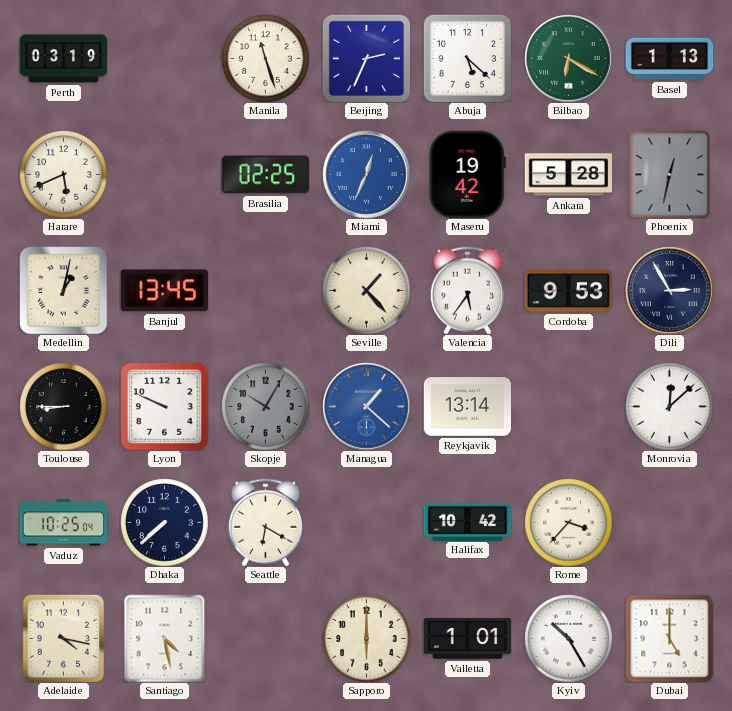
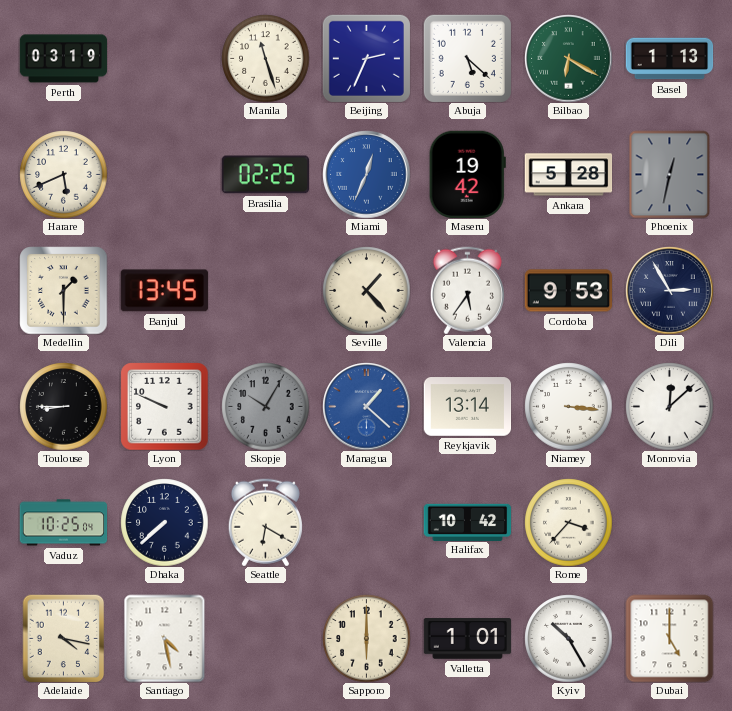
Medellin: 1:02 -> 1:30 (63, 290)
Niamey: none -> 3:16 (568, 406)
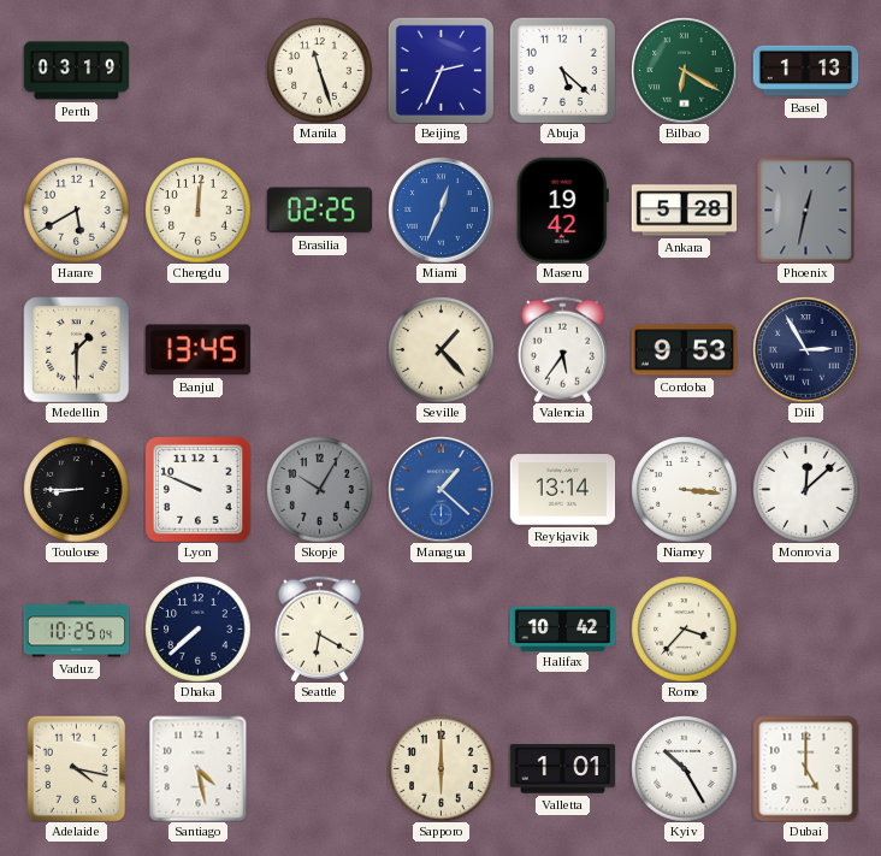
Harare: 5:41 -> 5:40 (76, 209)
Chengdu: none -> 12:01 (197, 209)
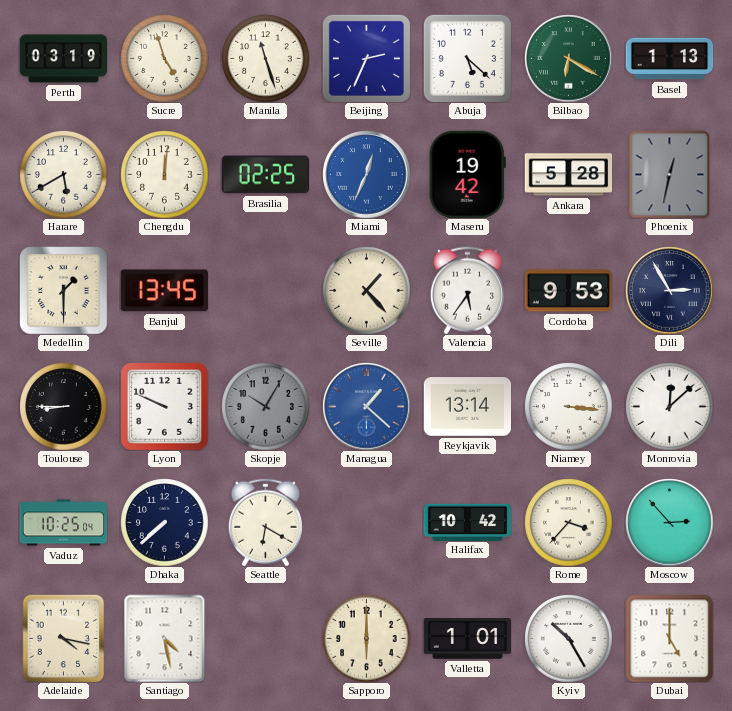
Sucre: none -> 4:57 (164, 58)
Moscow: none -> 2:53 (669, 522)
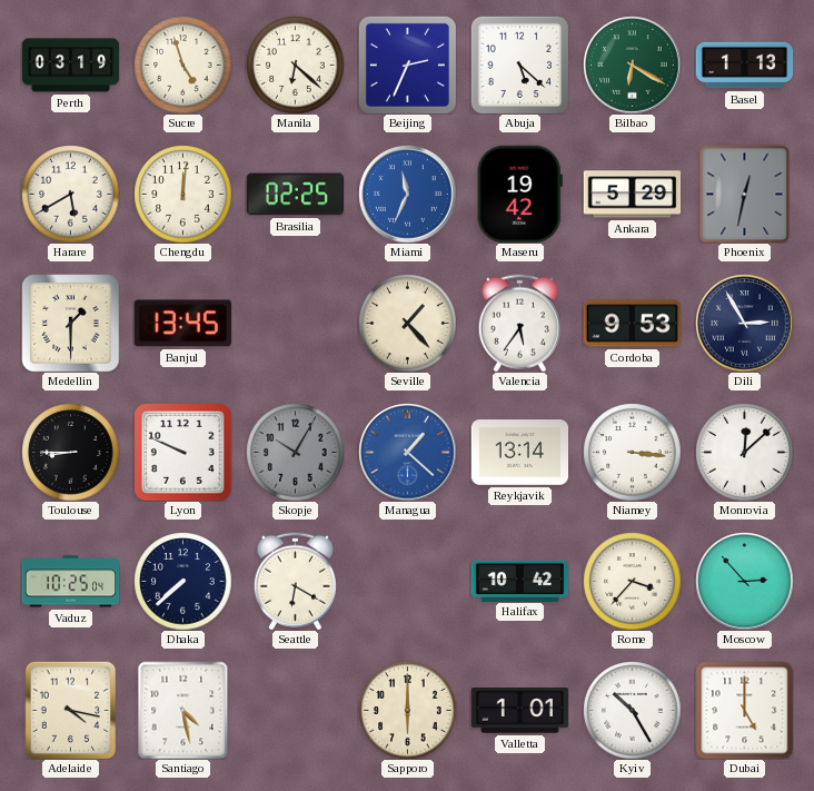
Manila: 11:27 -> 6:22 (295, 65)
Miami: 12:34 -> 11:34 (407, 194)
Ankara: 5:28 -> 5:29 (632, 195)
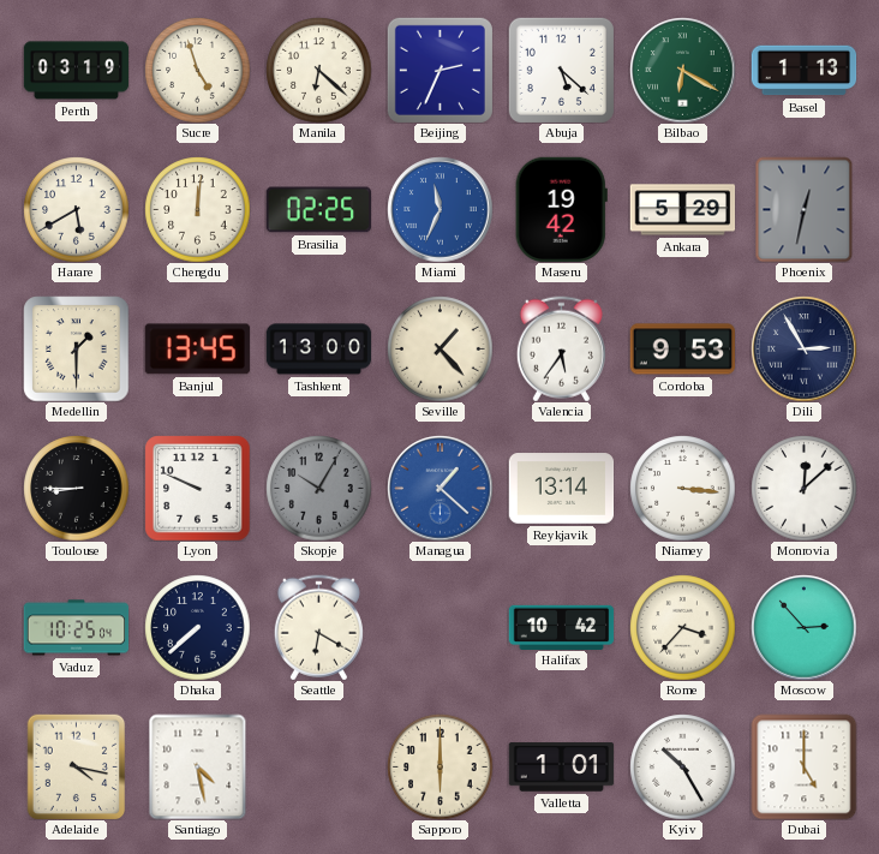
Tashkent: none -> 13:00 (318, 350)
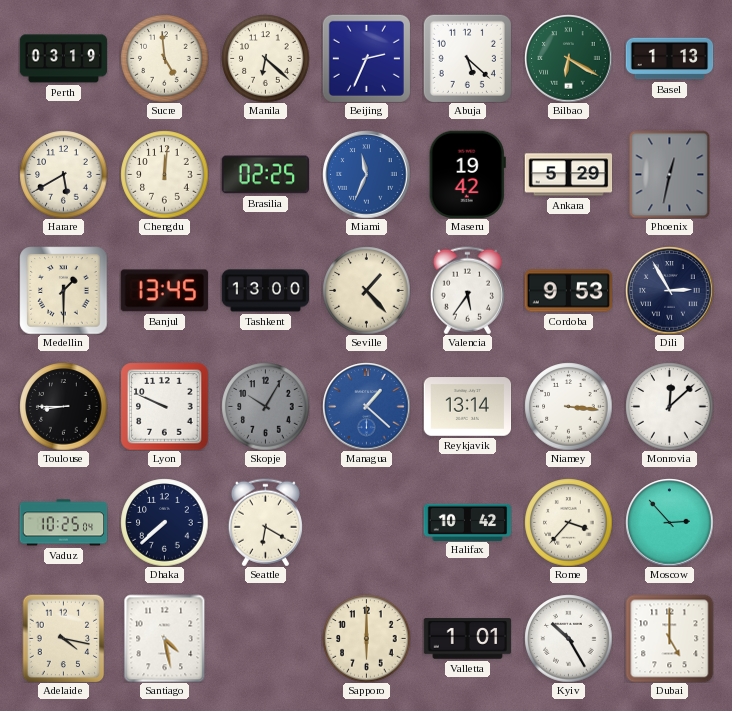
Sucre: 4:57 -> 4:59 (164, 58)
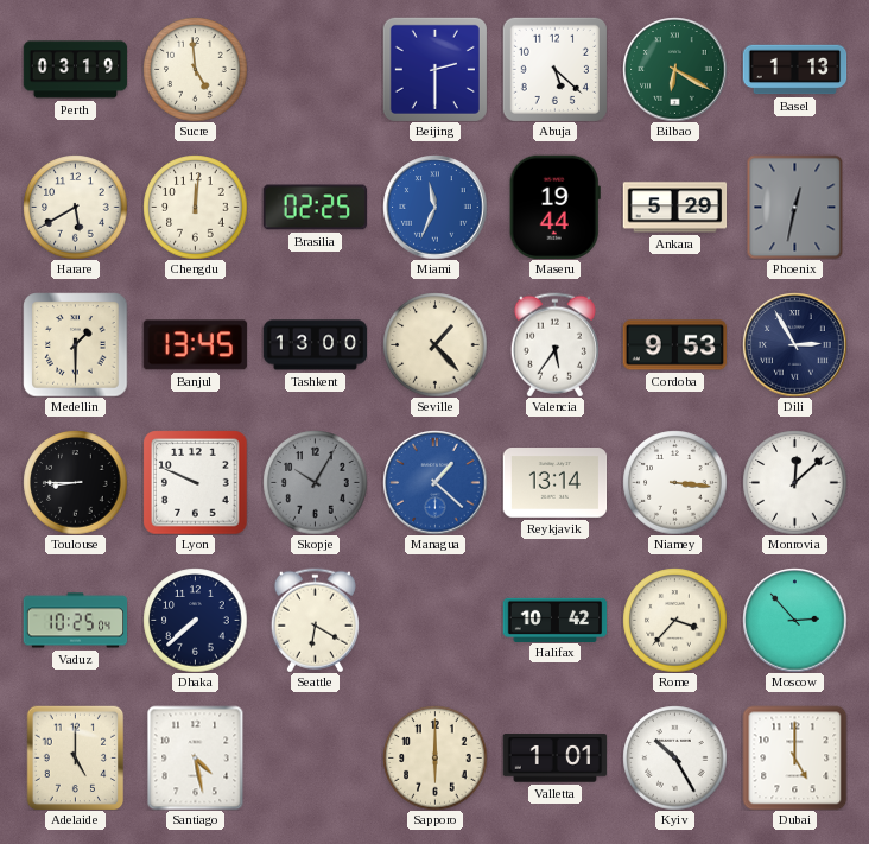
Manila: 6:22 -> none (265, 58)
Beijing: 2:34 -> 2:30 (434, 69)
Maseru: 19:42 -> 19:44 (554, 207)
Adelaide: 4:17 -> 5:00 (76, 757)
